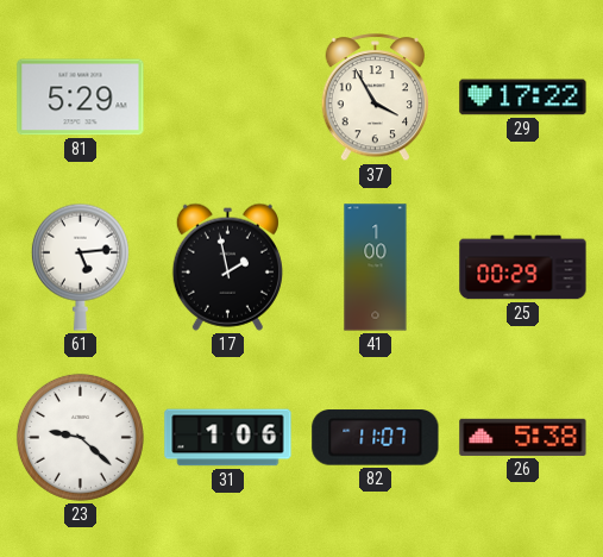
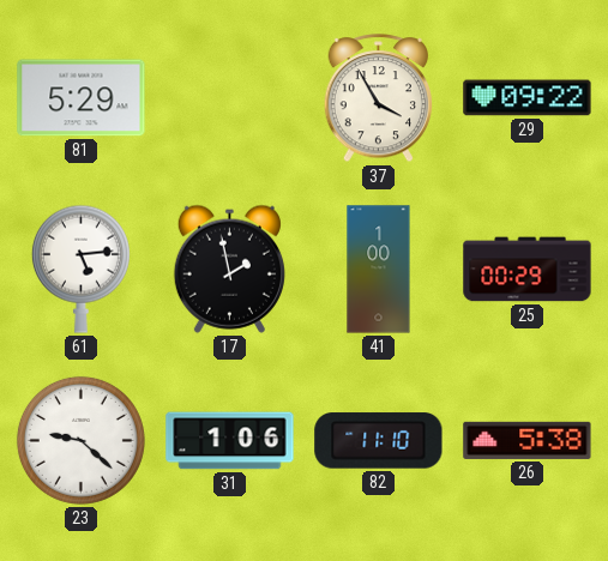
29: 17:22 -> 09:22 (528, 98)
82: 11:07 -> 11:10 (379, 441)
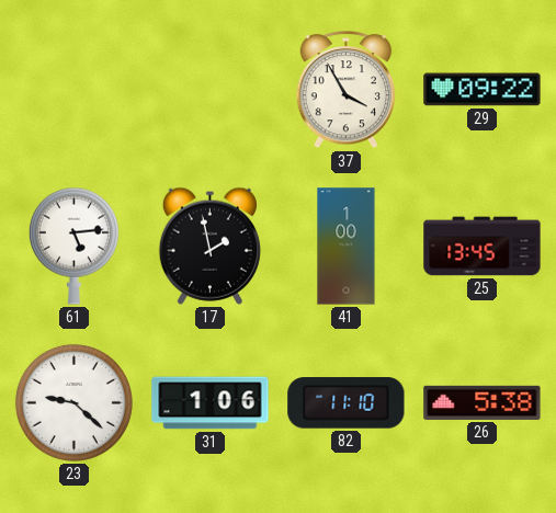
81: 5:29 -> none (82, 98)
25: 00:29 -> 13:45 (483, 247)
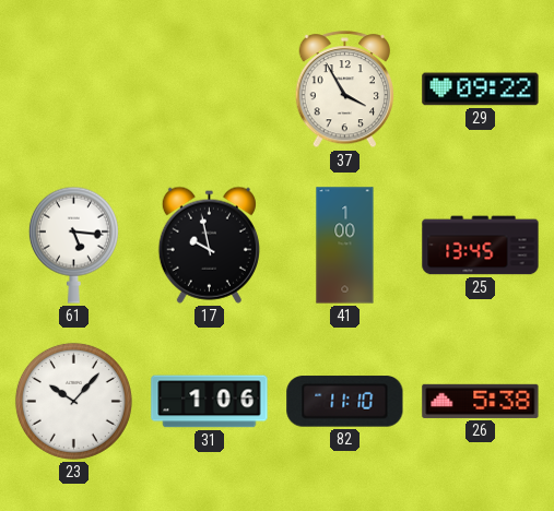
61: 5:14 -> 5:16 (73, 245)
17: 1:58 -> 9:58 (209, 245)
23: 9:22 -> 10:07 (73, 401)
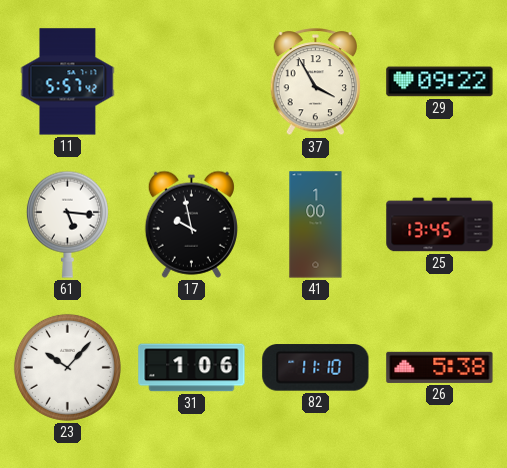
11: none -> 5:57 (68, 82)
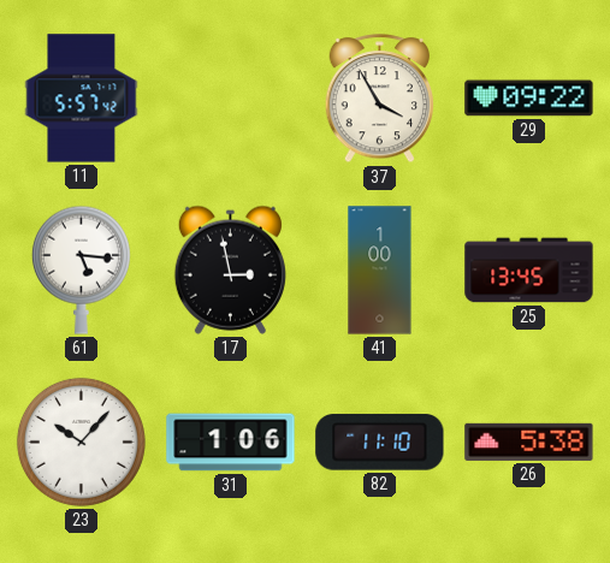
17: 9:58 -> 2:58 (230, 269)
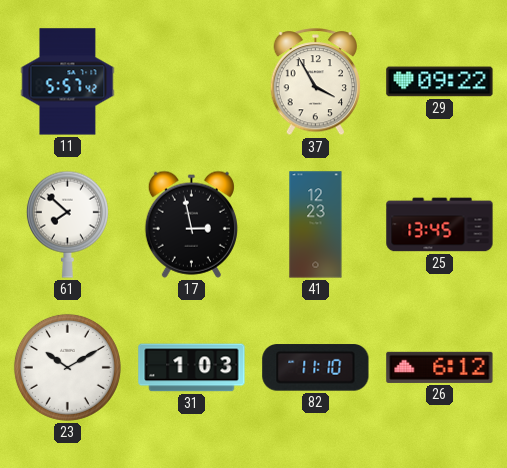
61: 5:16 -> 7:52 (67, 224)
41: 1:00 -> 12:23 (316, 225)
23: 10:07 -> 10:10 (67, 367)
31: 1:06 -> 1:03 (192, 368)
26: 5:38 -> 6:12 (440, 367)
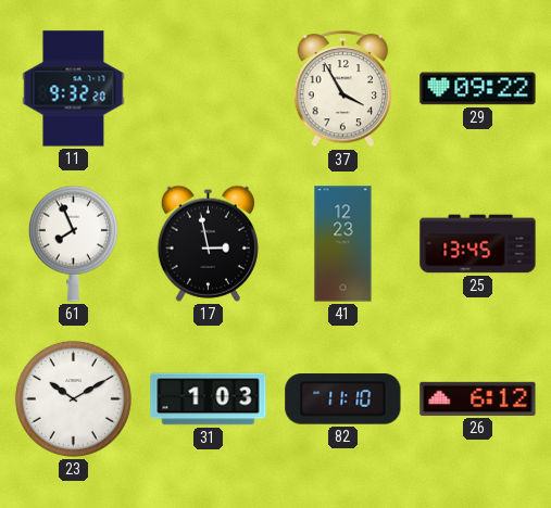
11: 5:57 -> 9:32 (74, 89)
61: 7:52 -> 7:56 (73, 243)
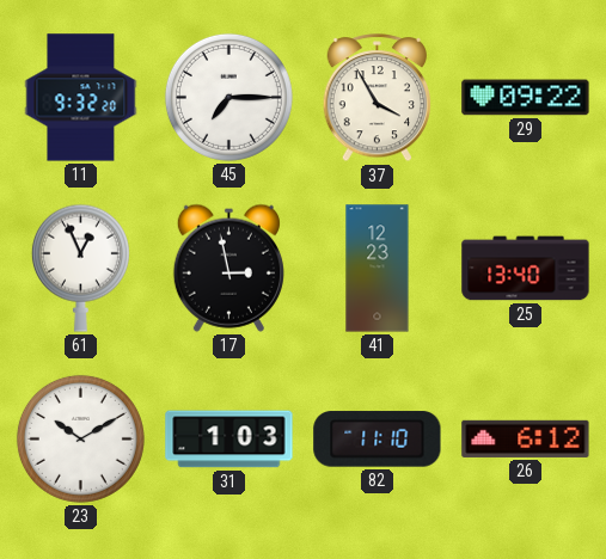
45: none -> 7:15 (228, 97)
61: 7:56 -> 12:56 (80, 268)
25: 13:45 -> 13:40 (526, 269)
